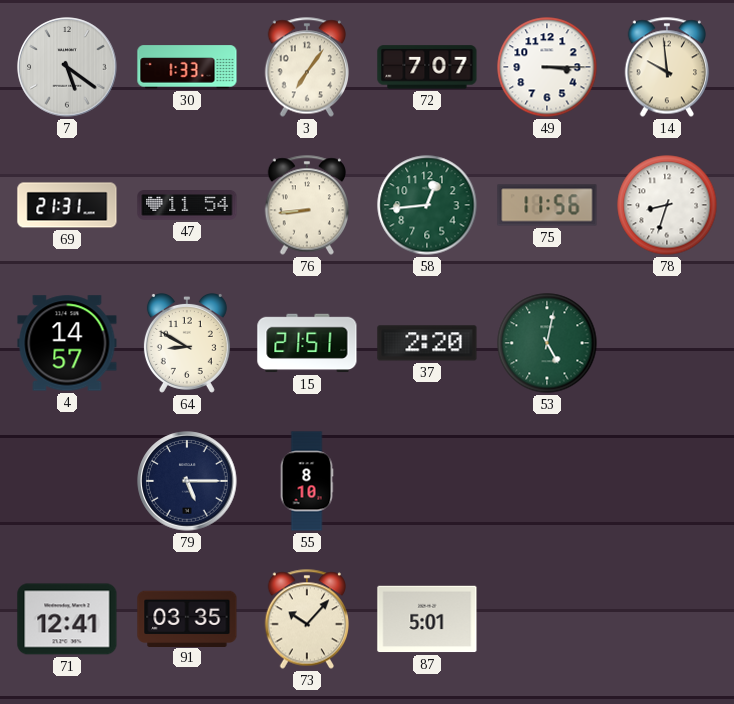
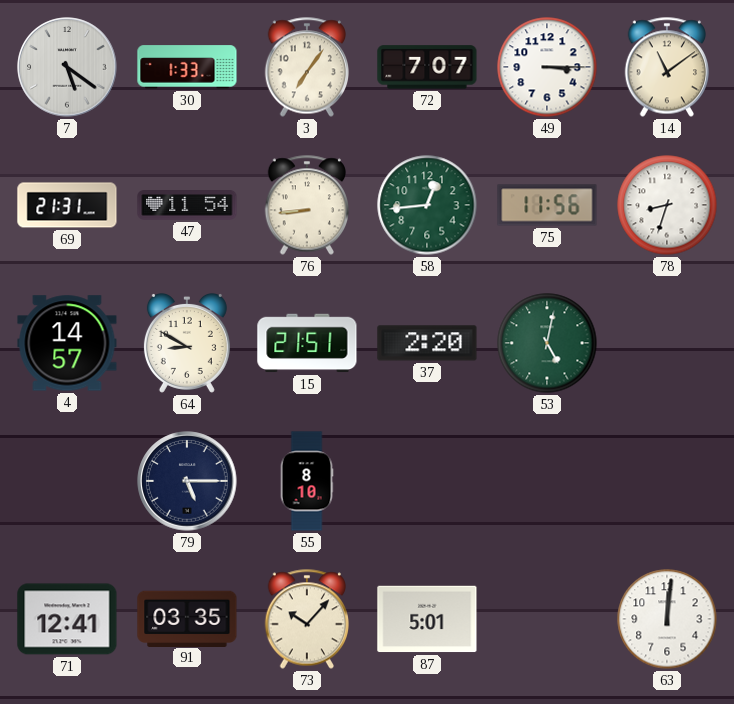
14: 9:59 -> 11:09 (666, 67)
63: none -> 12:01 (667, 619)
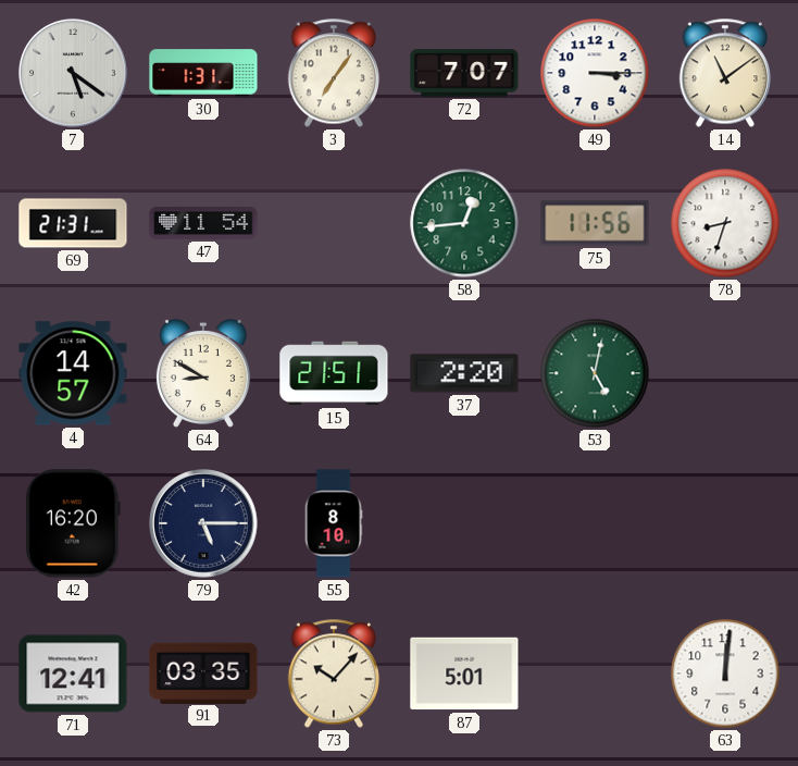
30: 1:33 -> 1:31 (203, 73)
76: 8:44 -> none (306, 205)
42: none -> 16:20 (73, 523)
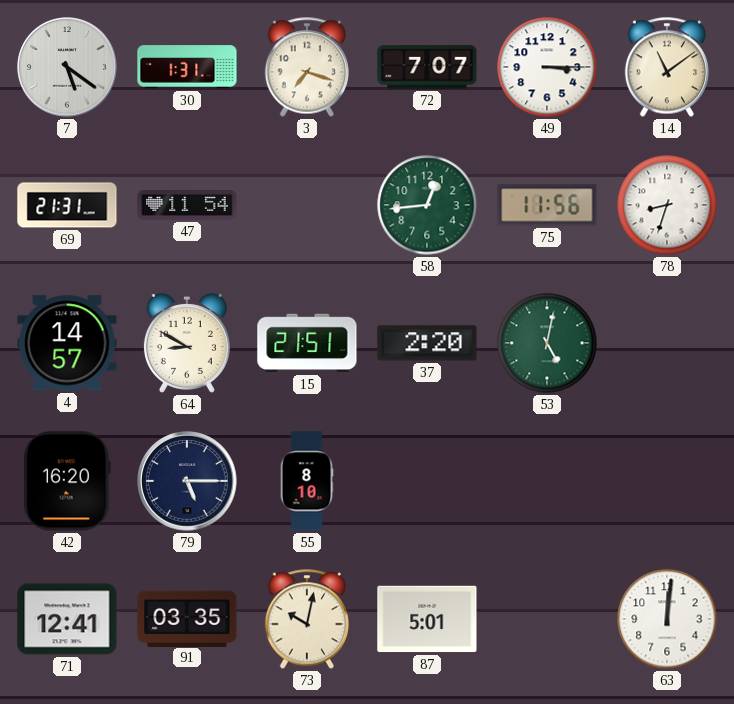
3: 7:06 -> 7:18 (306, 67)
73: 10:07 -> 10:02 (306, 619)
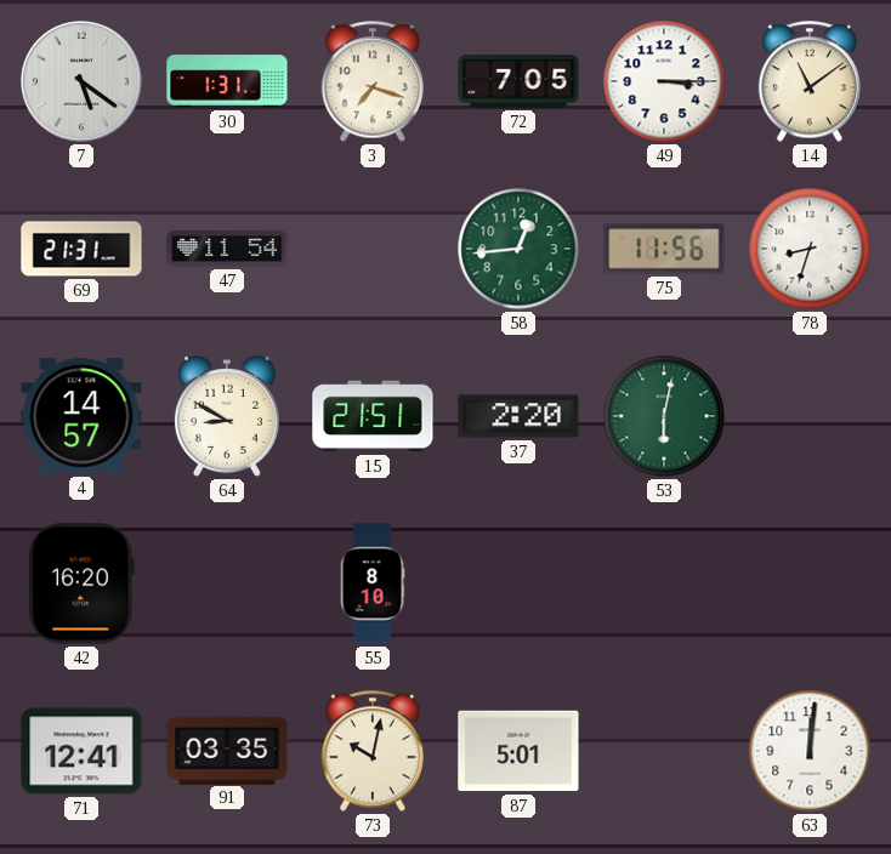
72: 7:07 -> 7:05 (518, 81)
53: 5:02 -> 6:02 (664, 416)
79: 5:15 -> none (187, 481)
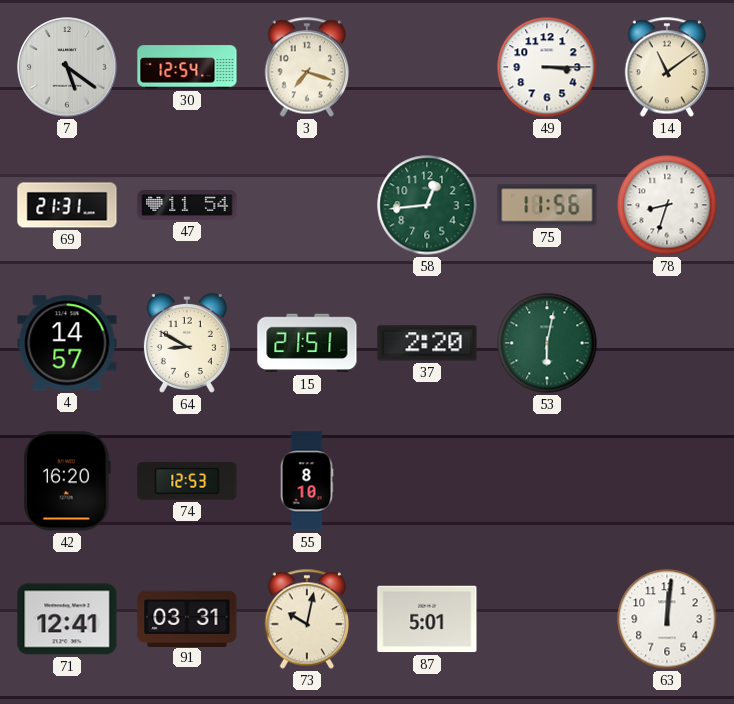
30: 1:31 -> 12:54 (187, 67)
72: 7:05 -> none (518, 81)
74: none -> 12:53 (187, 482)
91: 03:35 -> 03:31 (187, 618)
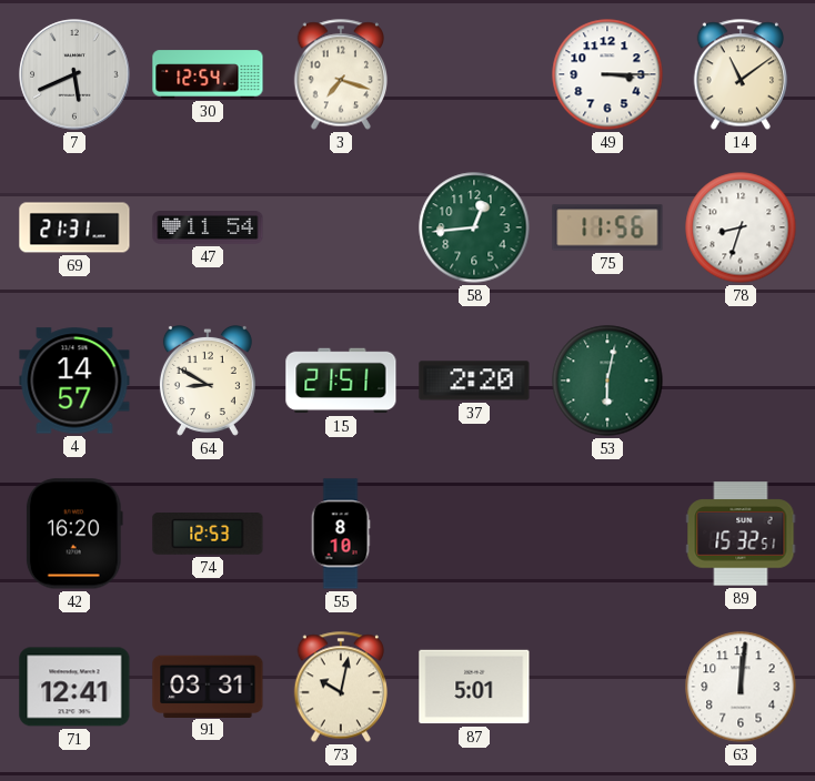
7: 5:21 -> 5:41 (74, 74)
89: none -> 15:32 (741, 534)
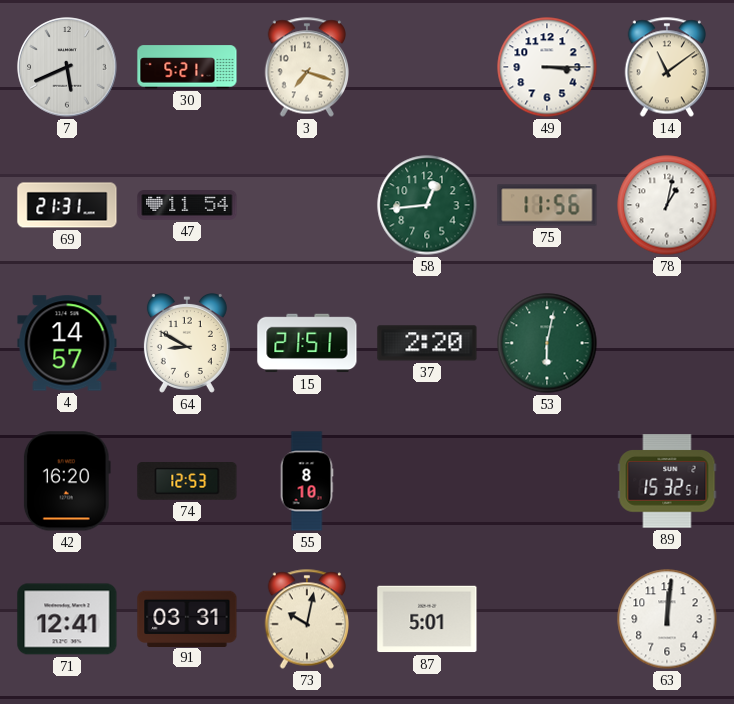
30: 12:54 -> 5:21 (187, 67)
78: 8:33 -> 1:02 (667, 205)
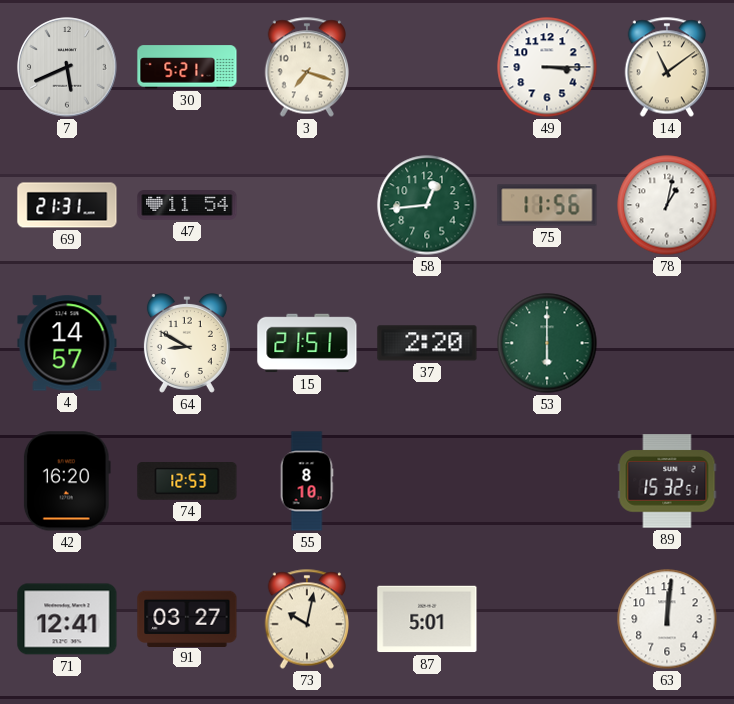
53: 6:02 -> 6:00 (547, 343)
91: 03:31 -> 03:27 (187, 618)
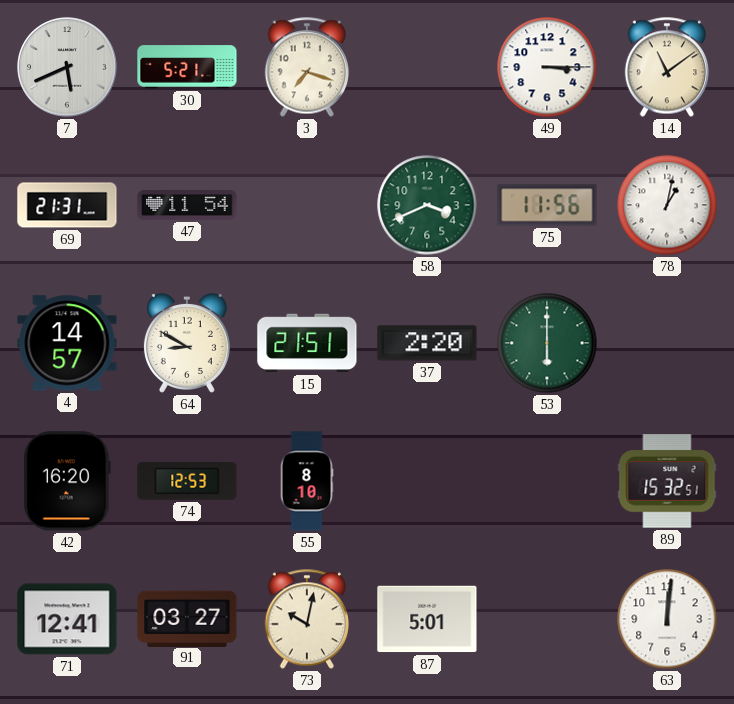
58: 12:44 -> 3:41 (427, 205)
